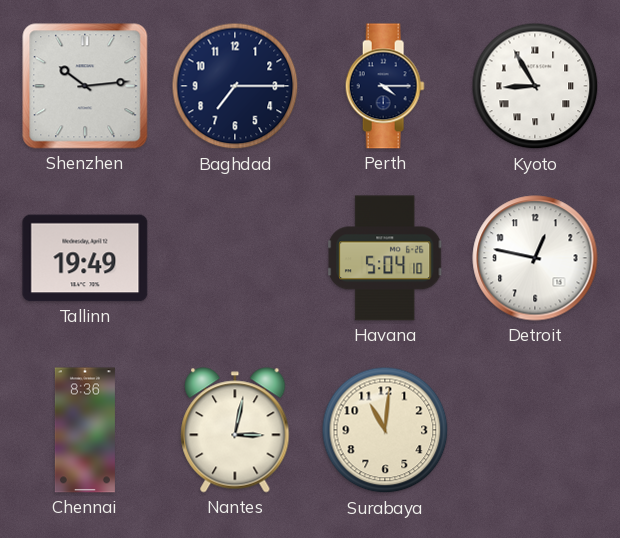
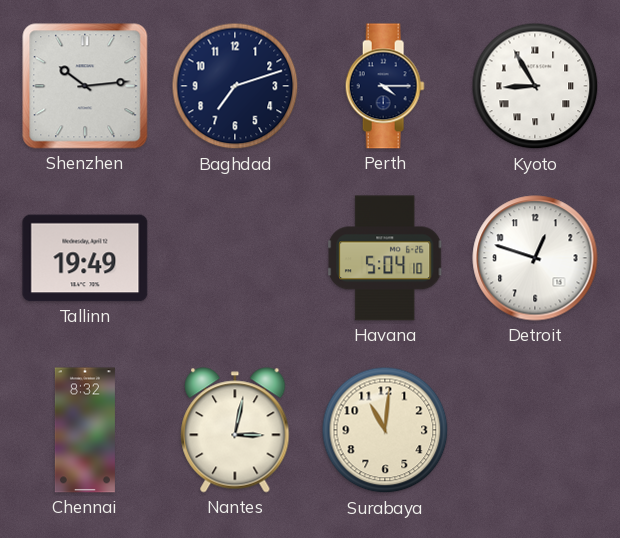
Baghdad: 7:15 -> 7:12 (235, 86)
Detroit: 12:47 -> 12:48 (535, 258)
Chennai: 8:36 -> 8:32 (85, 430)
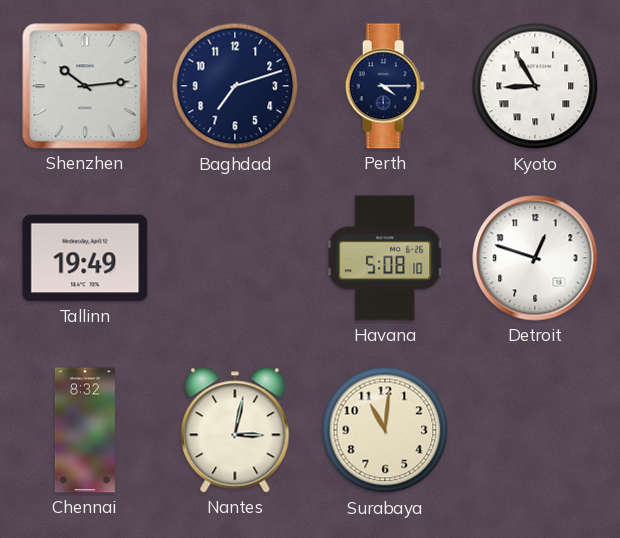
Havana: 5:04 -> 5:08 (386, 258)
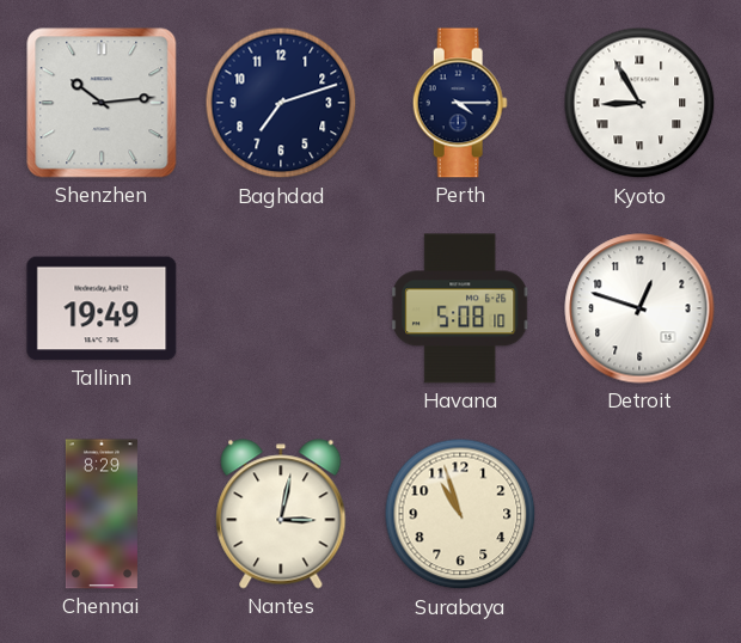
Chennai: 8:32 -> 8:29 (102, 514)
Surabaya: 11:01 -> 10:57 (460, 514)
